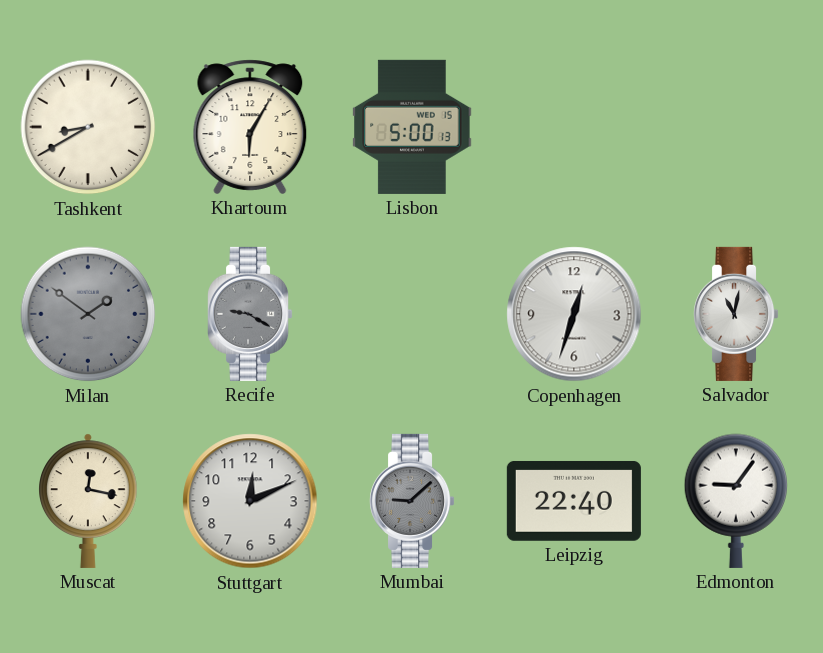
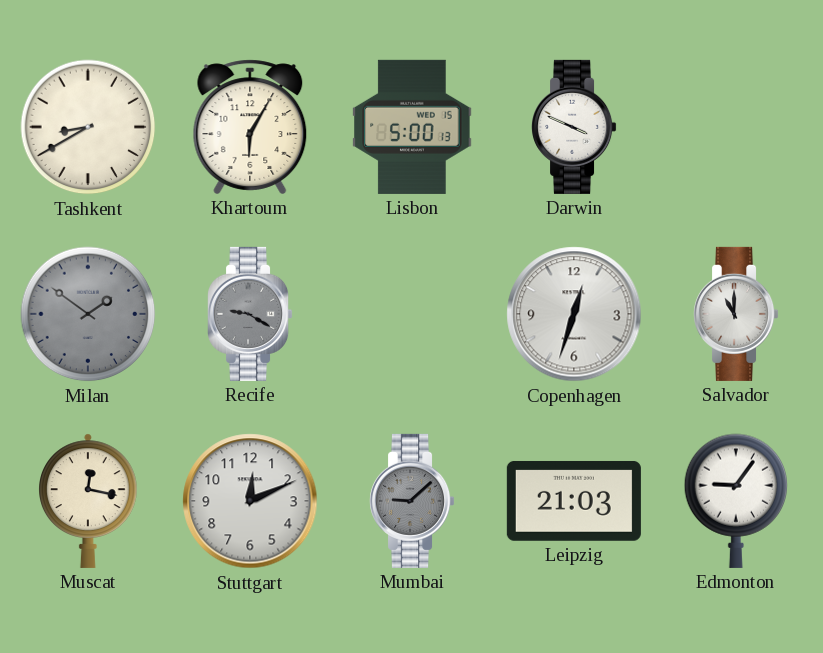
Darwin: none -> 3:49 (575, 127)
Salvador: 11:02 -> 11:00 (737, 314)
Leipzig: 22:40 -> 21:03 (574, 501)
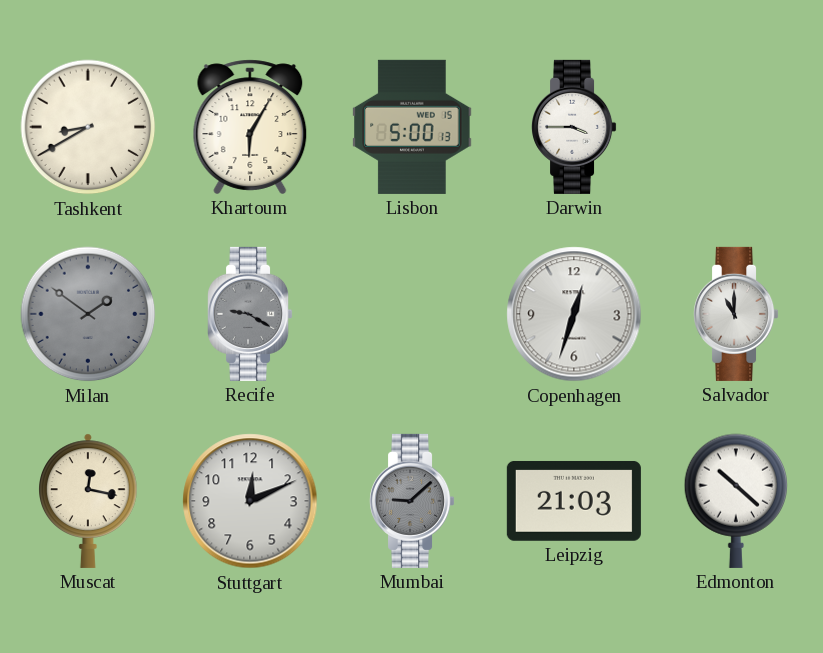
Darwin: 3:49 -> 3:45 (575, 127)
Edmonton: 9:06 -> 10:22 (736, 501)
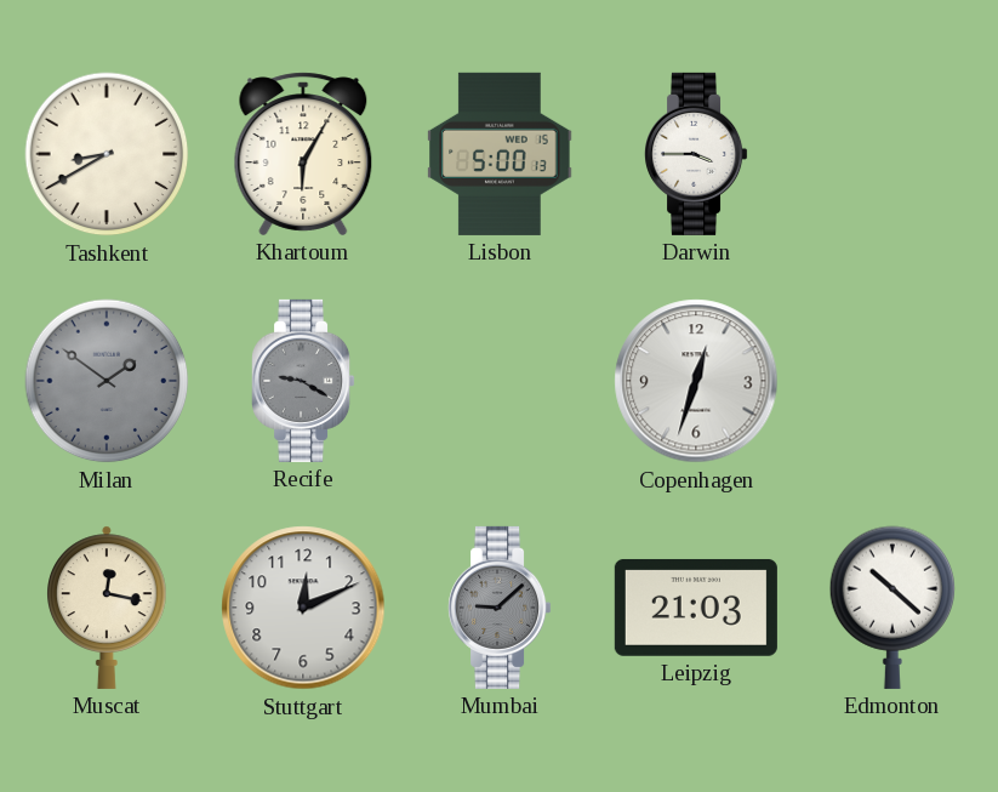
Salvador: 11:00 -> none (737, 314)
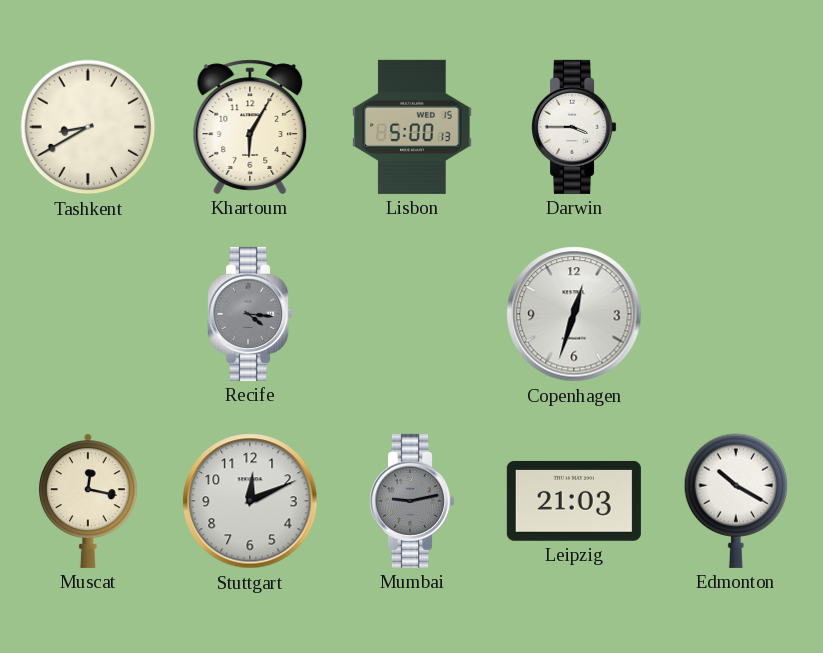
Milan: 1:51 -> none (107, 381)
Recife: 9:20 -> 4:16 (251, 314)
Mumbai: 9:08 -> 9:13 (413, 501)
Edmonton: 10:22 -> 10:20 (736, 501)
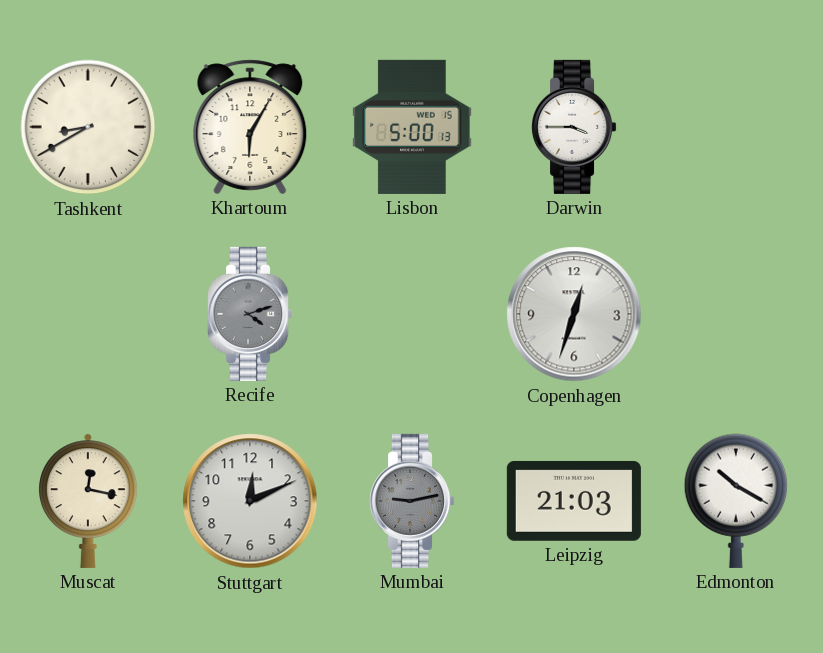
Recife: 4:16 -> 4:12 (251, 314)
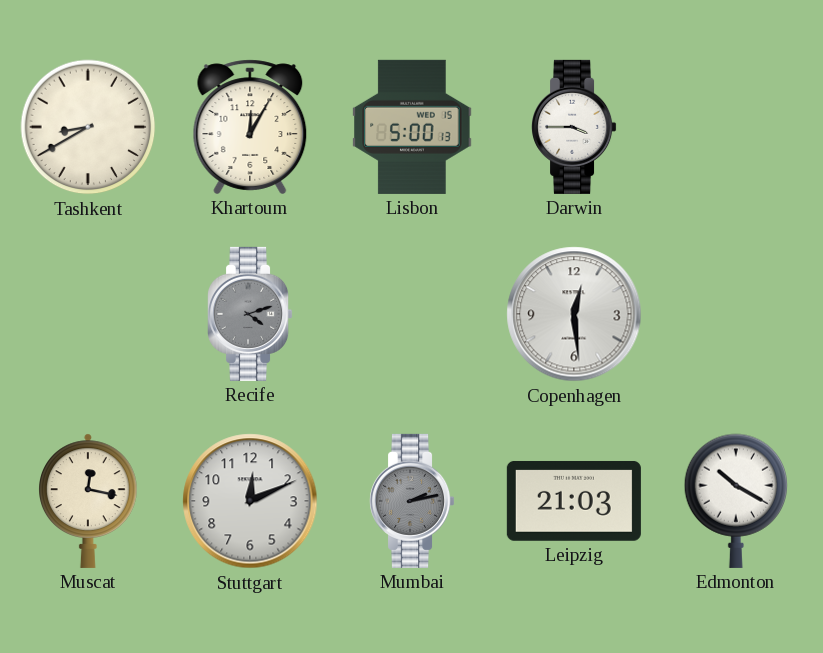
Khartoum: 6:05 -> 12:05 (250, 127)
Copenhagen: 12:33 -> 12:29 (574, 314)
Mumbai: 9:13 -> 2:13 (413, 501)
